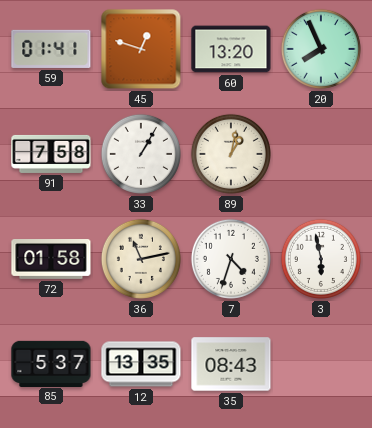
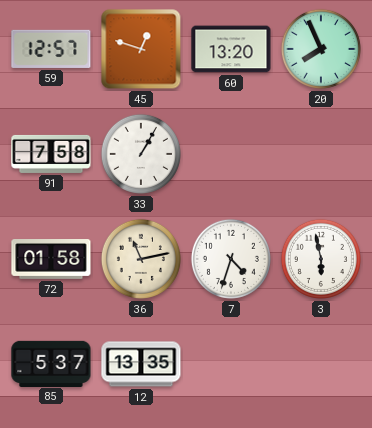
59: 01:41 -> 12:57 (51, 49)
89: 1:02 -> none (231, 154)
35: 08:43 -> none (231, 364)
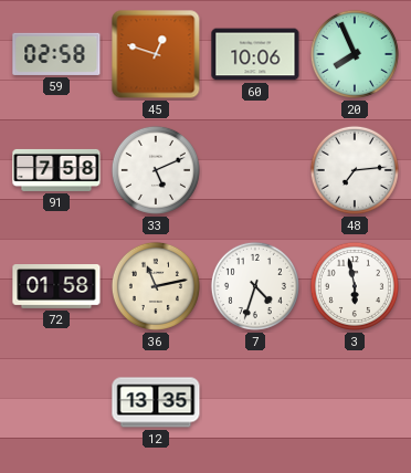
59: 12:57 -> 02:58 (56, 54)
60: 13:20 -> 10:06 (255, 54)
33: 1:05 -> 5:11 (156, 170)
48: none -> 7:14 (355, 170)
85: 5:37 -> none (51, 363)
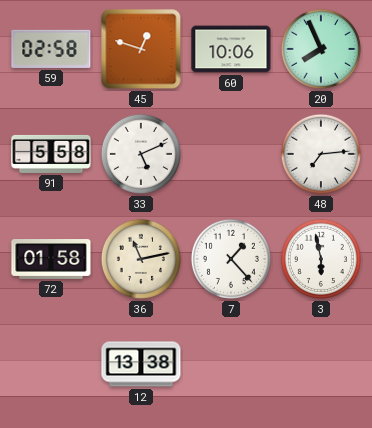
91: 7:58 -> 5:58 (51, 154)
7: 4:33 -> 1:23 (231, 259)
12: 13:35 -> 13:38 (141, 364)
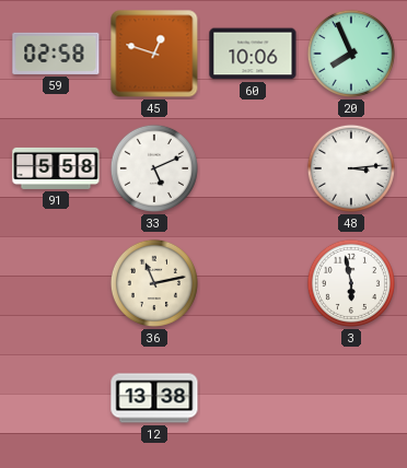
48: 7:14 -> 3:14 (351, 168)
72: 01:58 -> none (51, 260)
7: 1:23 -> none (231, 259)
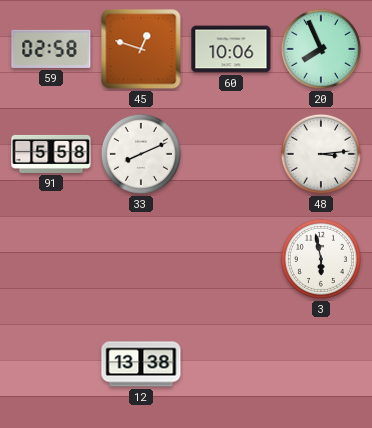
33: 5:11 -> 8:11 (141, 154)
36: 11:13 -> none (154, 283)
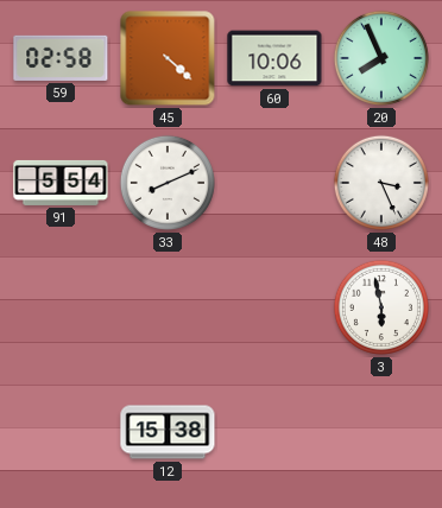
45: 12:48 -> 4:22 (168, 58)
91: 5:58 -> 5:54 (61, 183)
48: 3:14 -> 3:26 (381, 183)
12: 13:38 -> 15:38 (168, 432)
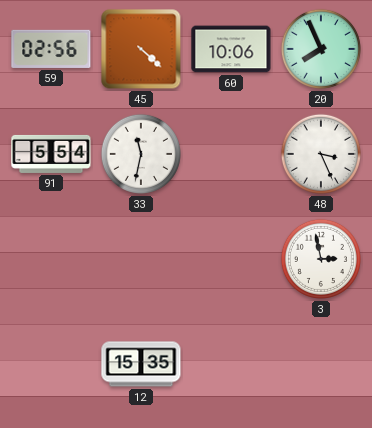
59: 02:58 -> 02:56 (51, 49)
33: 8:11 -> 11:32 (141, 154)
3: 5:58 -> 2:58 (321, 259)
12: 15:38 -> 15:35 (141, 364)
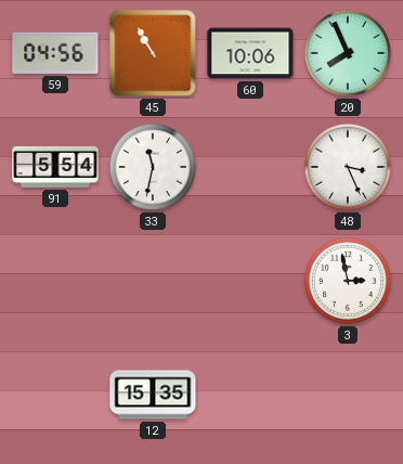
59: 02:56 -> 04:56 (55, 53)
45: 4:22 -> 10:55 (153, 53)
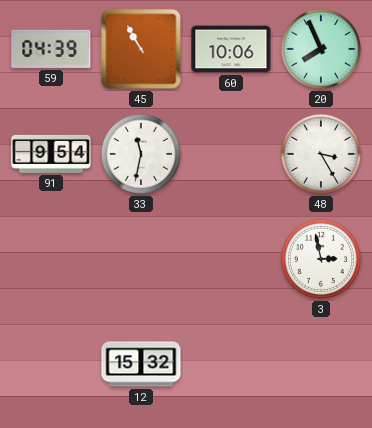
59: 04:56 -> 04:39 (51, 49)
91: 5:54 -> 9:54 (51, 154)
48: 3:26 -> 3:25 (321, 154)
12: 15:35 -> 15:32 (141, 364)
